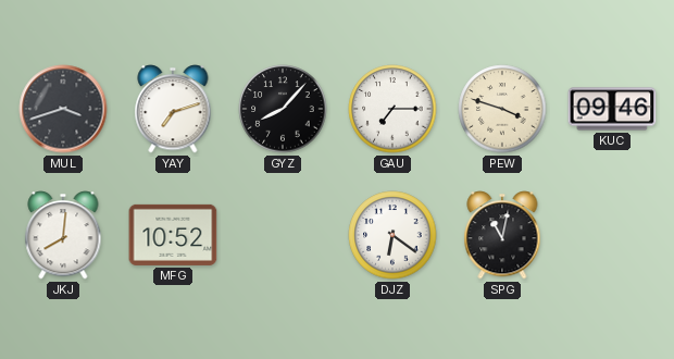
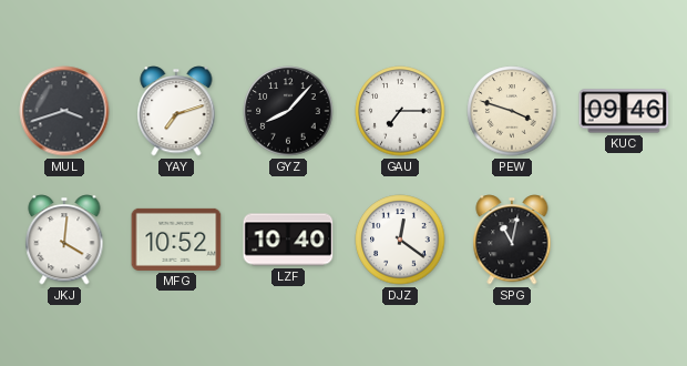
JKJ: 8:01 -> 4:01 (64, 240)
LZF: none -> 10:40 (288, 240)
DJZ: 6:21 -> 12:21 (400, 240)
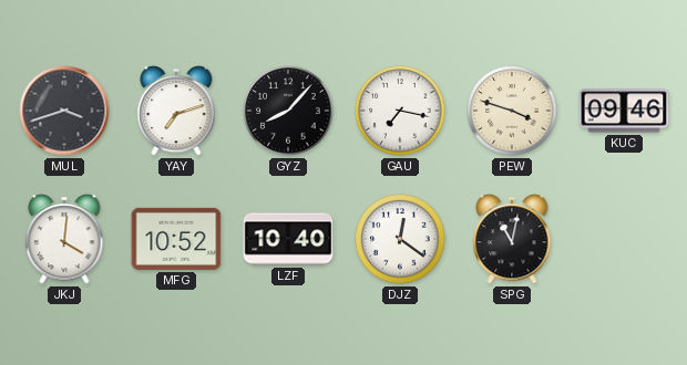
GAU: 7:15 -> 7:17 (400, 111)
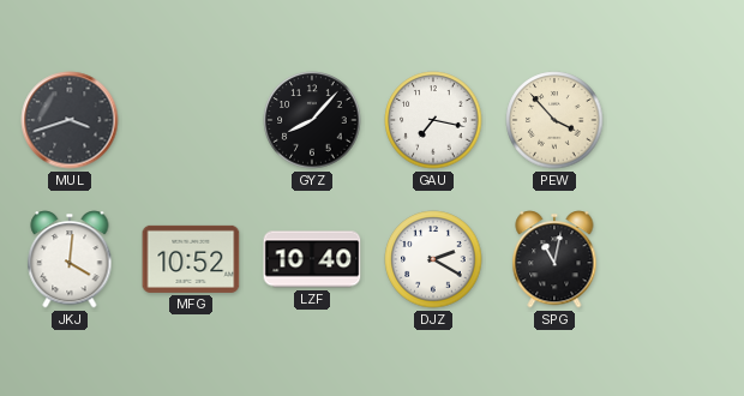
YAY: 7:12 -> none (176, 111)
PEW: 3:48 -> 3:53 (554, 120)
KUC: 09:46 -> none (624, 111)
DJZ: 12:21 -> 2:20 (433, 259)
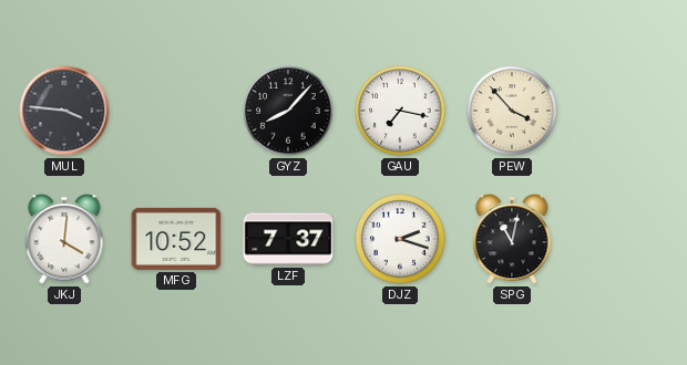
MUL: 3:42 -> 3:46 (64, 111)
LZF: 10:40 -> 7:37 (288, 239)
DJZ: 2:20 -> 2:18 (400, 239)
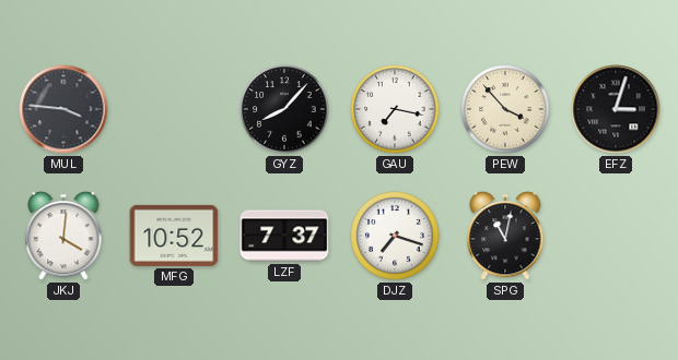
EFZ: none -> 3:03 (616, 109)
DJZ: 2:18 -> 7:18 (395, 236)
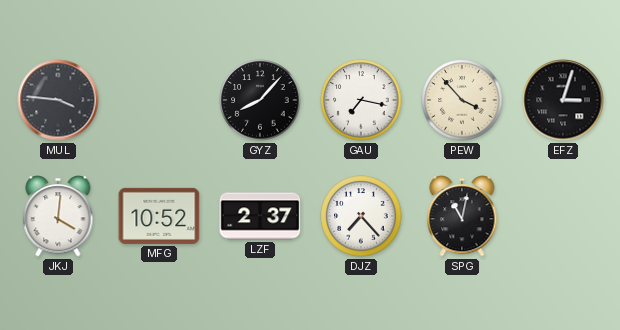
LZF: 7:37 -> 2:37 (260, 216)
DJZ: 7:18 -> 7:23 (361, 216)
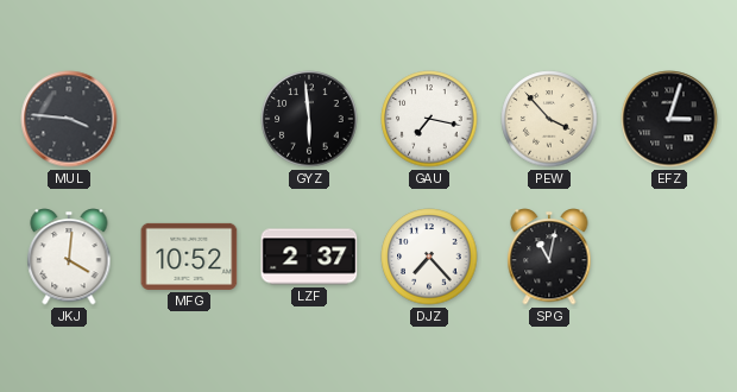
GYZ: 8:07 -> 5:59 (309, 119)
